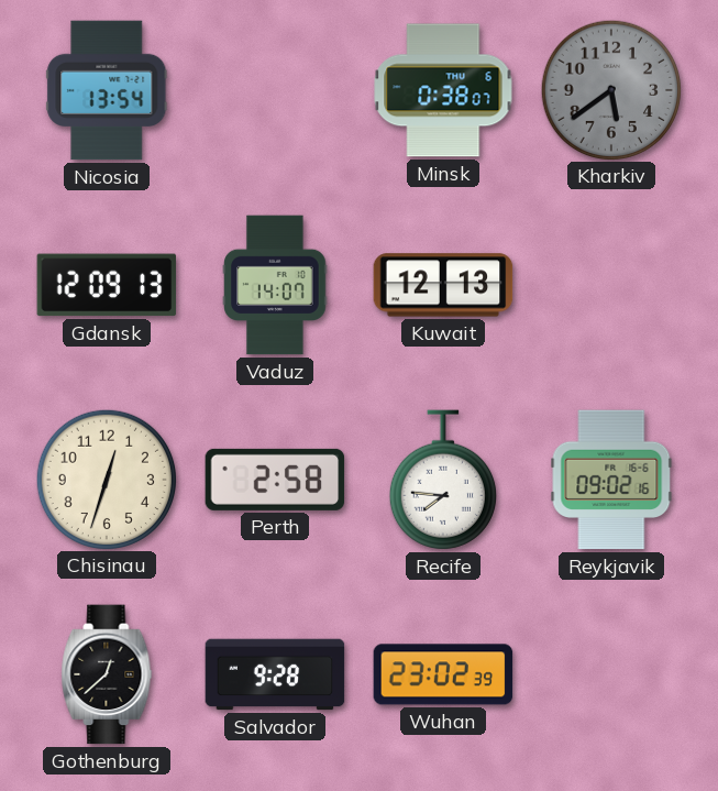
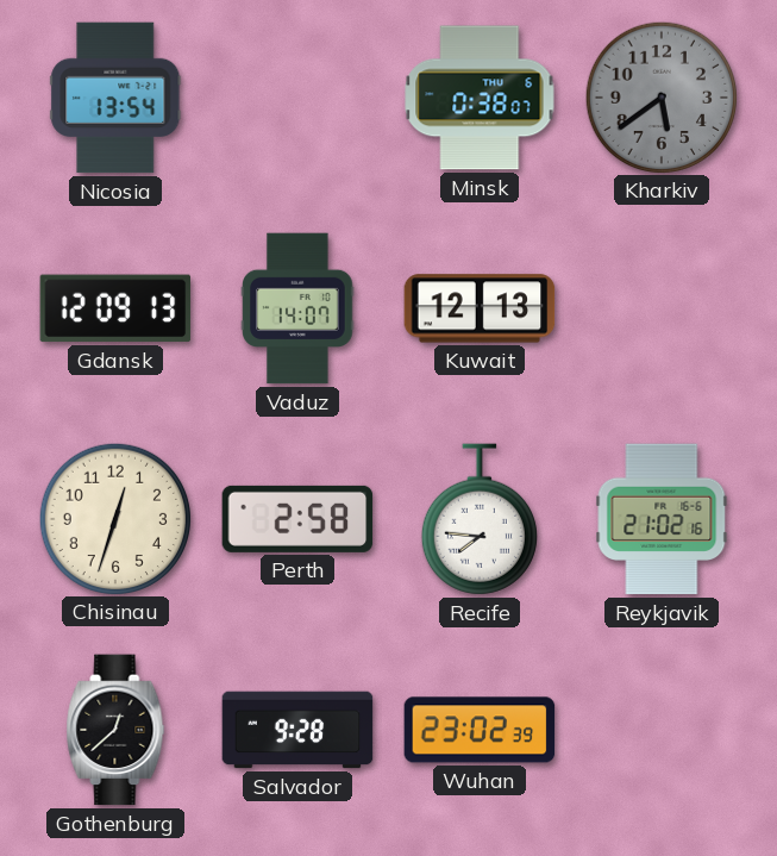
Reykjavik: 09:02 -> 21:02 (662, 519)
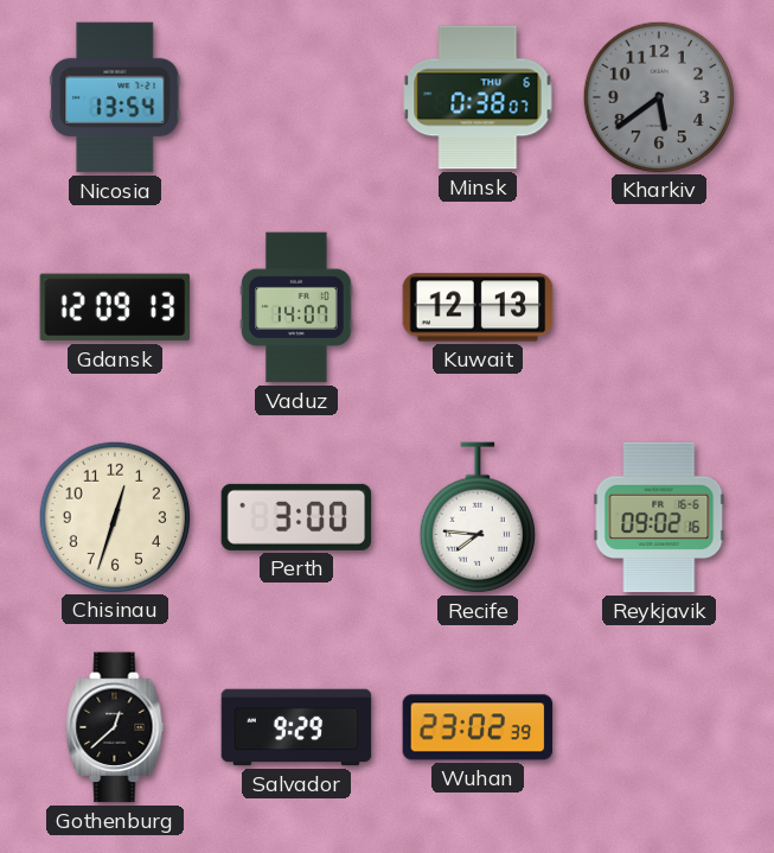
Perth: 2:58 -> 3:00 (296, 517)
Reykjavik: 21:02 -> 09:02 (659, 517)
Salvador: 9:28 -> 9:29 (296, 727)
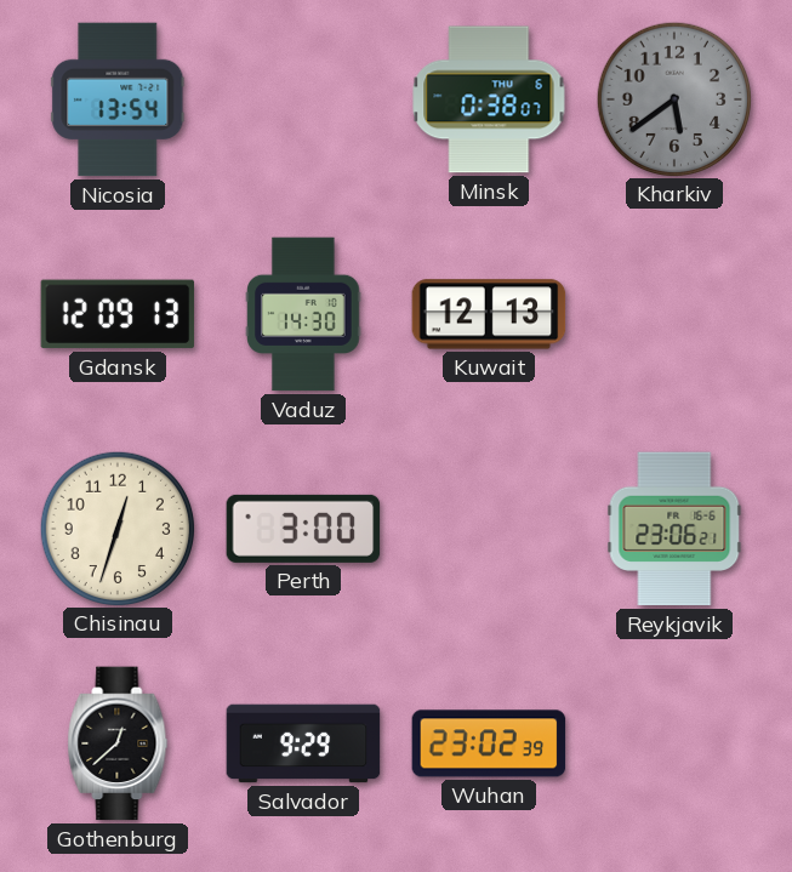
Vaduz: 14:07 -> 14:30 (303, 314)
Recife: 7:46 -> none (478, 517)
Reykjavik: 09:02 -> 23:06 (674, 529)
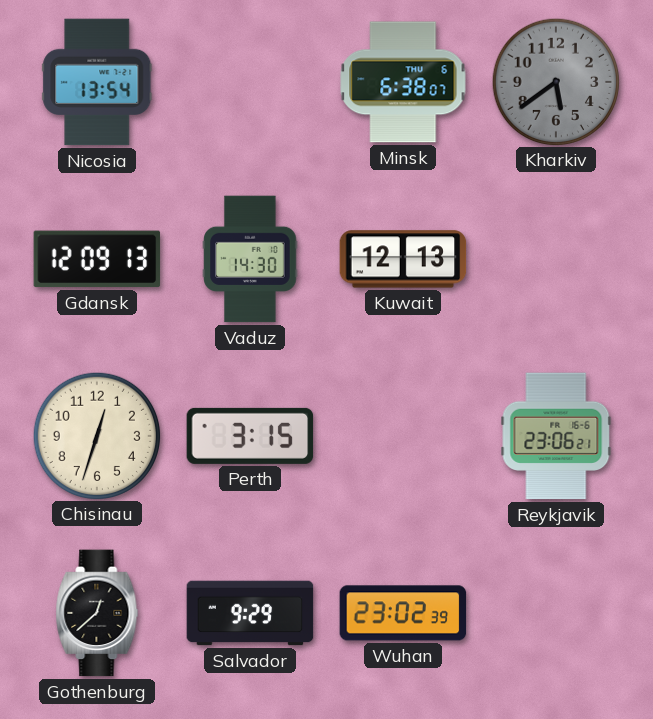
Minsk: 0:38 -> 6:38 (403, 82)
Perth: 3:00 -> 3:15 (250, 436)
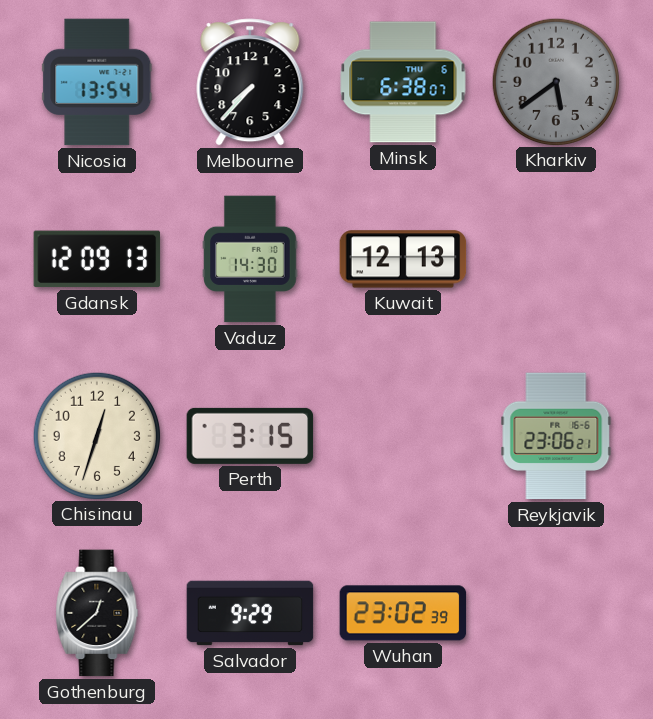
Melbourne: none -> 7:37 (250, 82)
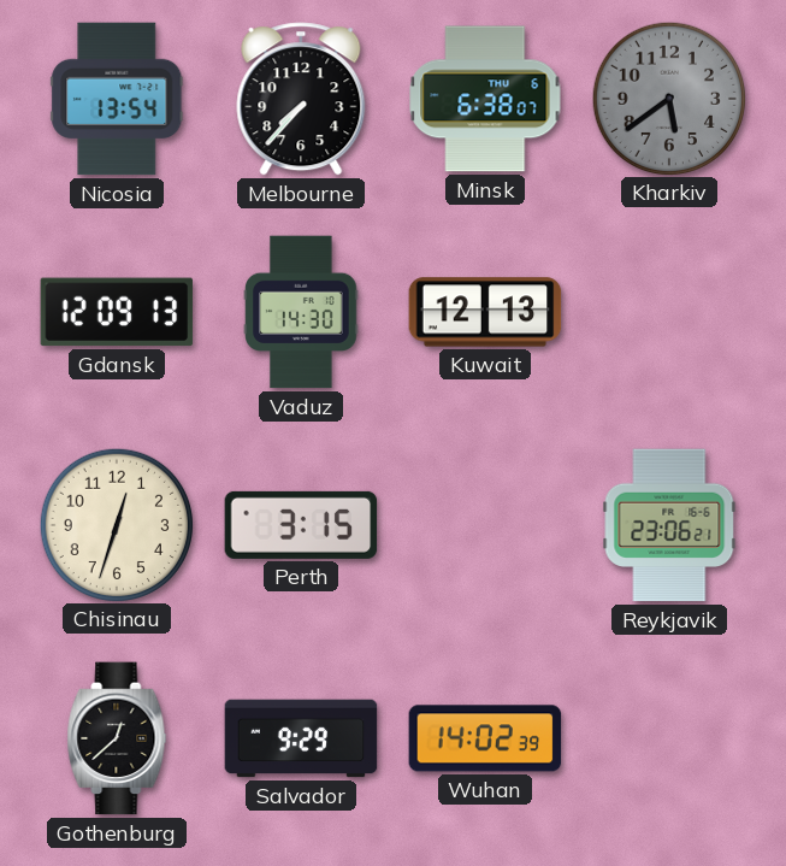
Wuhan: 23:02 -> 14:02 (485, 738)
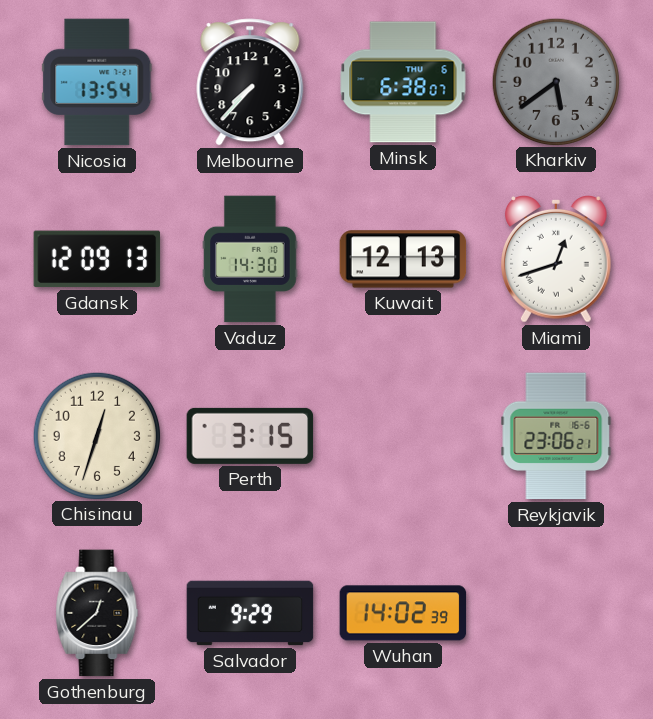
Miami: none -> 12:42 (557, 260)
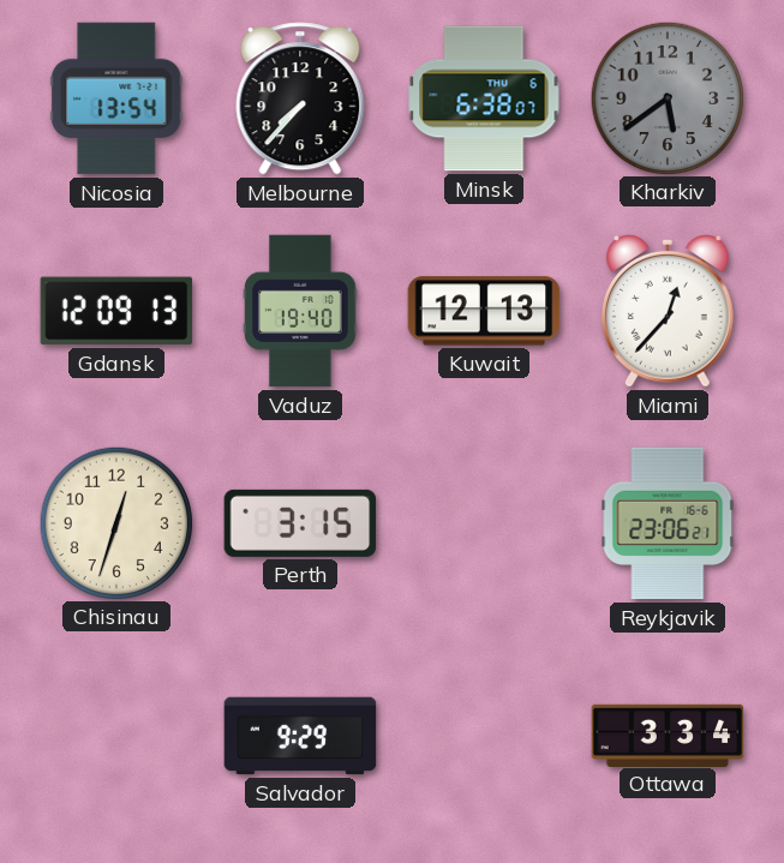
Vaduz: 14:30 -> 19:40 (300, 311)
Miami: 12:42 -> 12:37 (669, 312)
Gothenburg: 12:38 -> none (97, 613)
Wuhan: 14:02 -> none (403, 613)
Ottawa: none -> 3:34 (668, 735)
